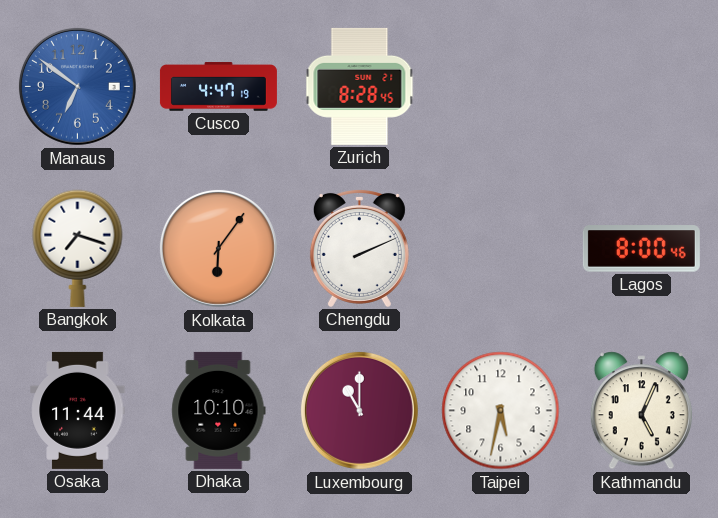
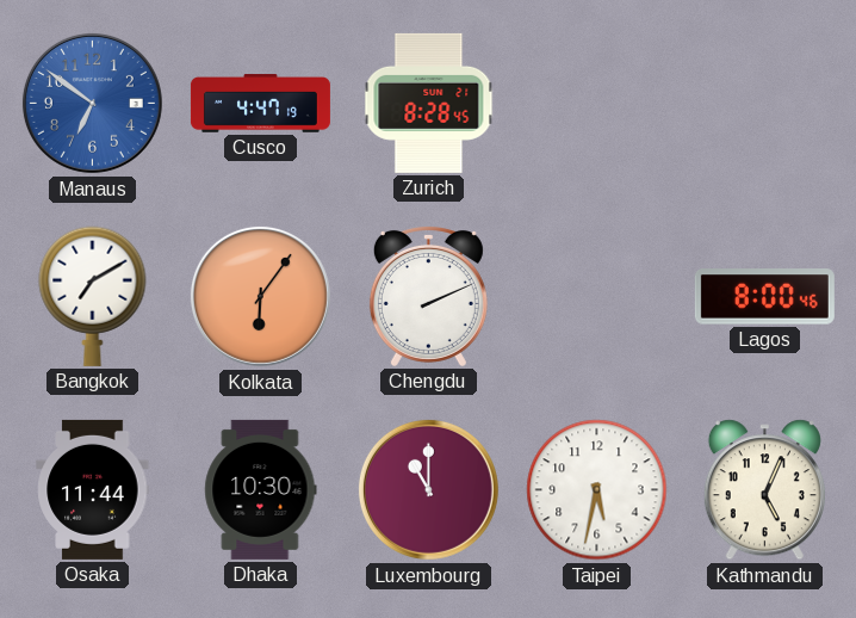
Bangkok: 7:18 -> 7:10 (93, 296)
Dhaka: 10:10 -> 10:30 (261, 489)
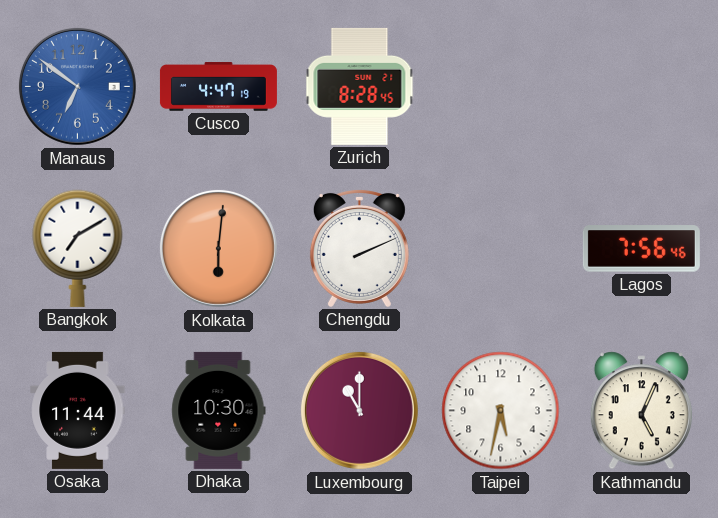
Kolkata: 6:06 -> 6:01 (218, 248)
Lagos: 8:00 -> 7:56 (641, 249)
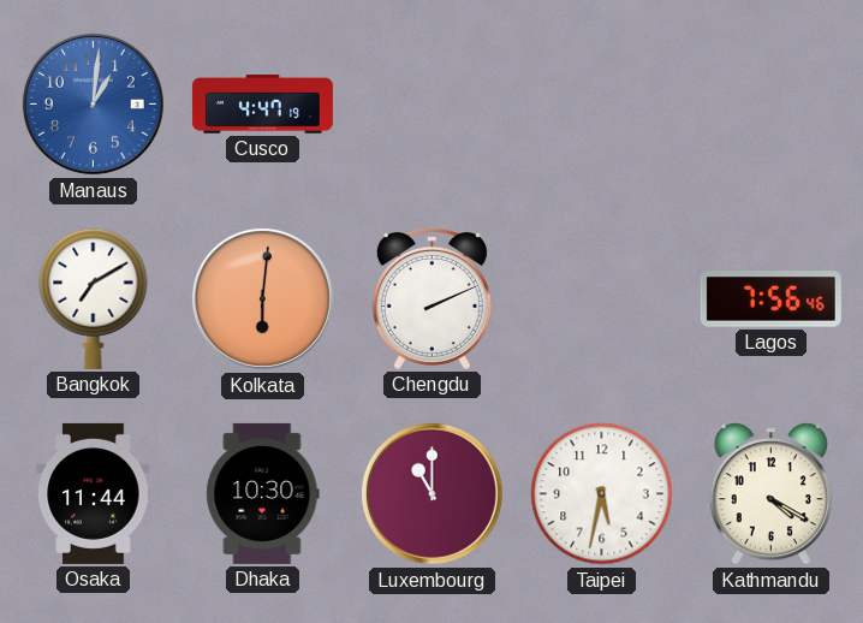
Manaus: 6:51 -> 1:01 (93, 103)
Zurich: 8:28 -> none (360, 86)
Kathmandu: 5:04 -> 4:20 (770, 494)
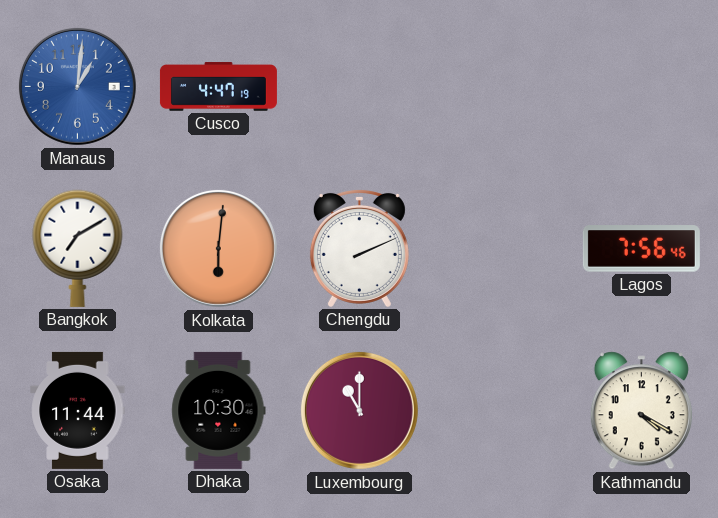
Taipei: 5:32 -> none (602, 494)
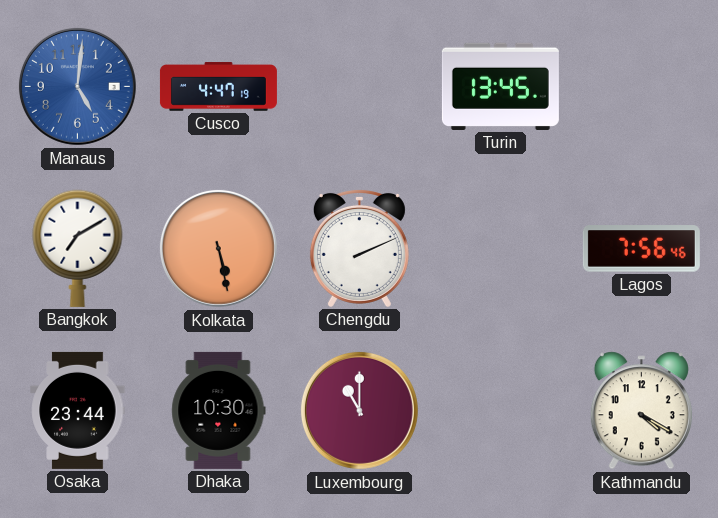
Manaus: 1:01 -> 5:01 (77, 86)
Turin: none -> 13:45 (500, 86)
Kolkata: 6:01 -> 5:28 (218, 248)
Osaka: 11:44 -> 23:44 (78, 410)
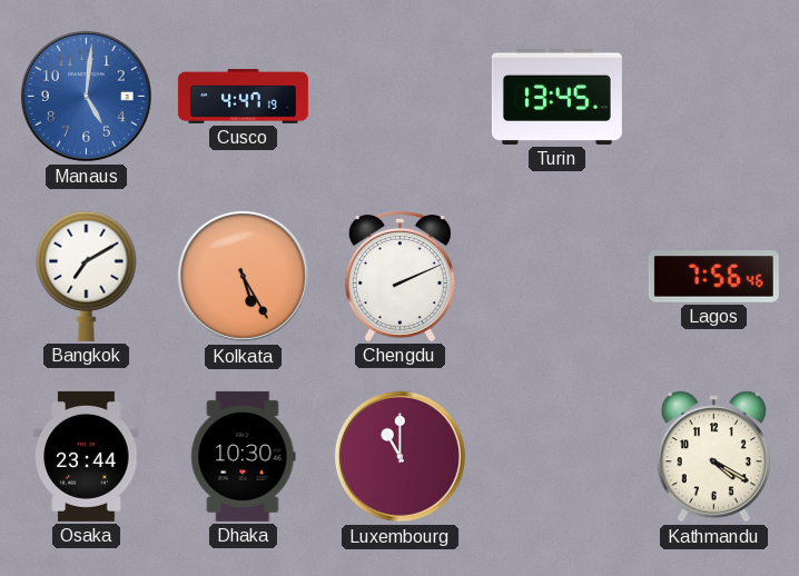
Kolkata: 5:28 -> 5:25 (243, 276)
